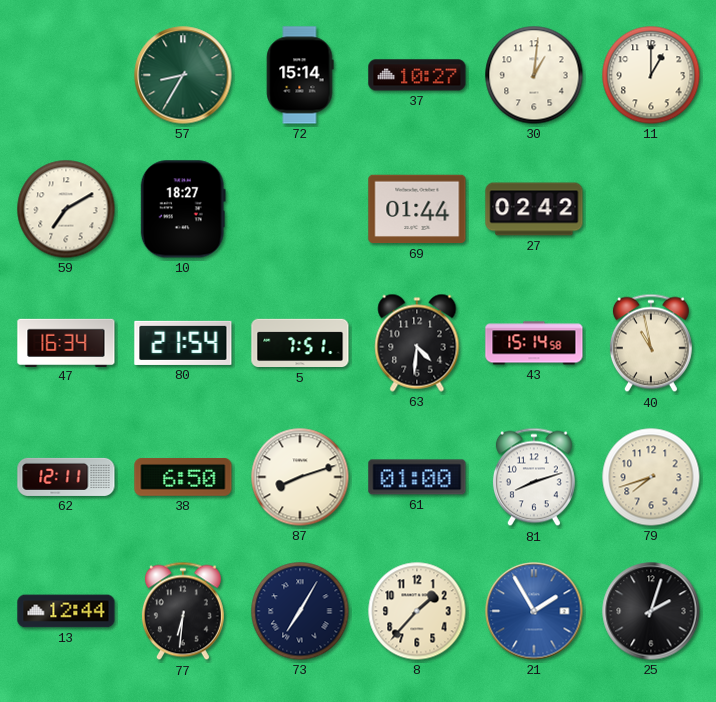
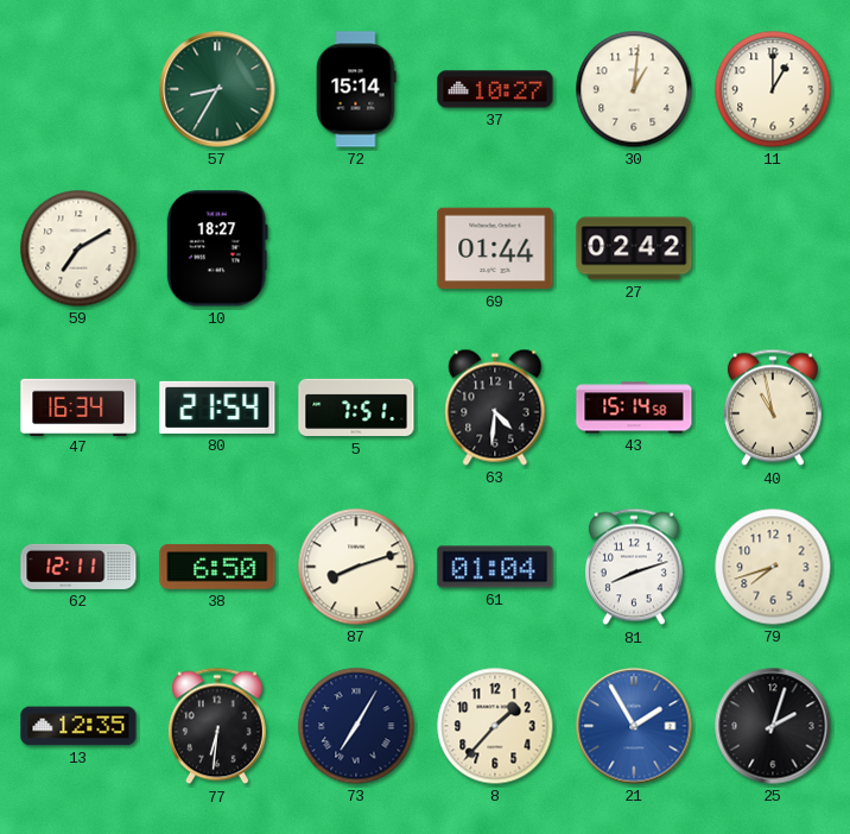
61: 01:00 -> 01:04 (495, 567)
13: 12:44 -> 12:35 (78, 726)
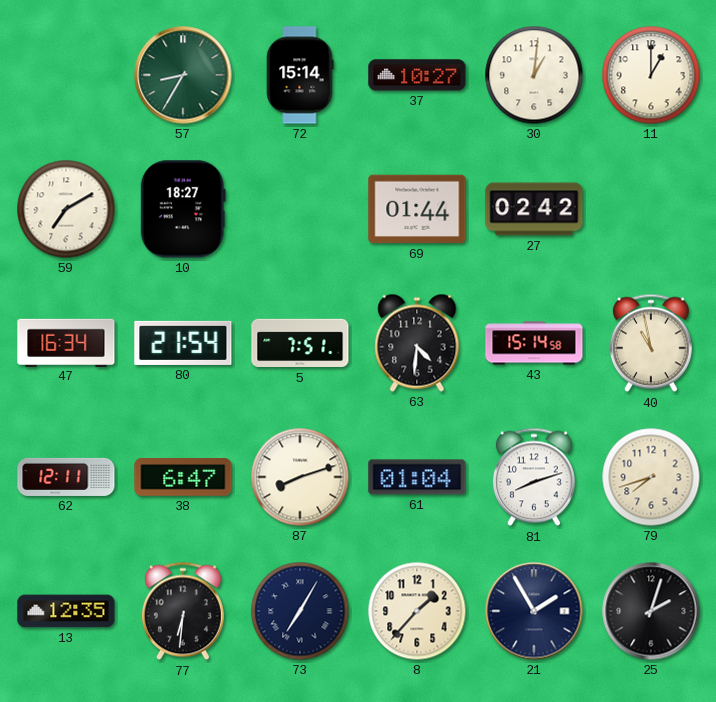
38: 6:50 -> 6:47 (183, 478)
21 dial: blue -> navy (534, 611)
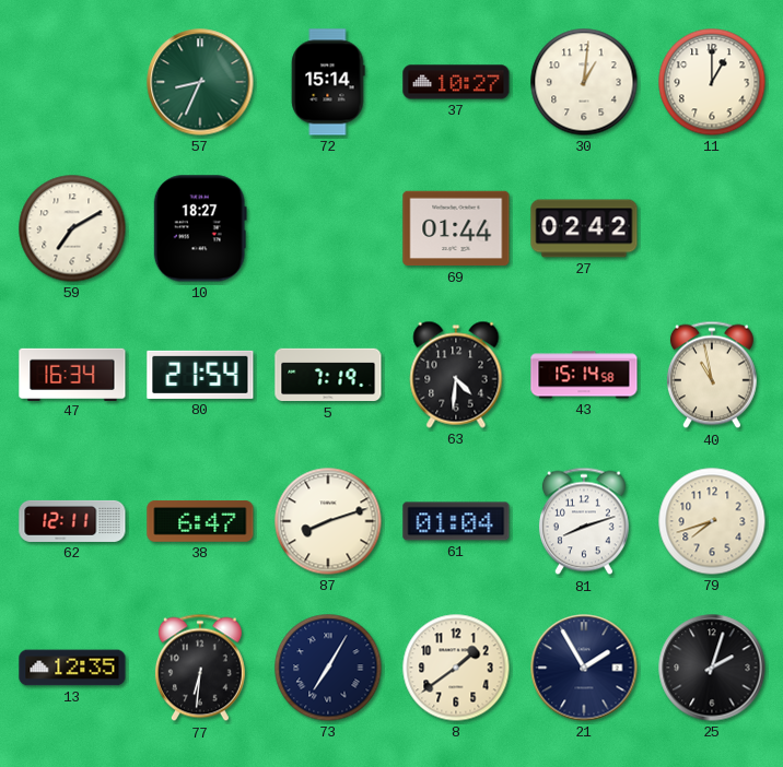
57: 8:35 -> 8:34 (200, 82)
5: 7:51 -> 7:19 (328, 375)
8: 1:37 -> 1:39 (456, 668)
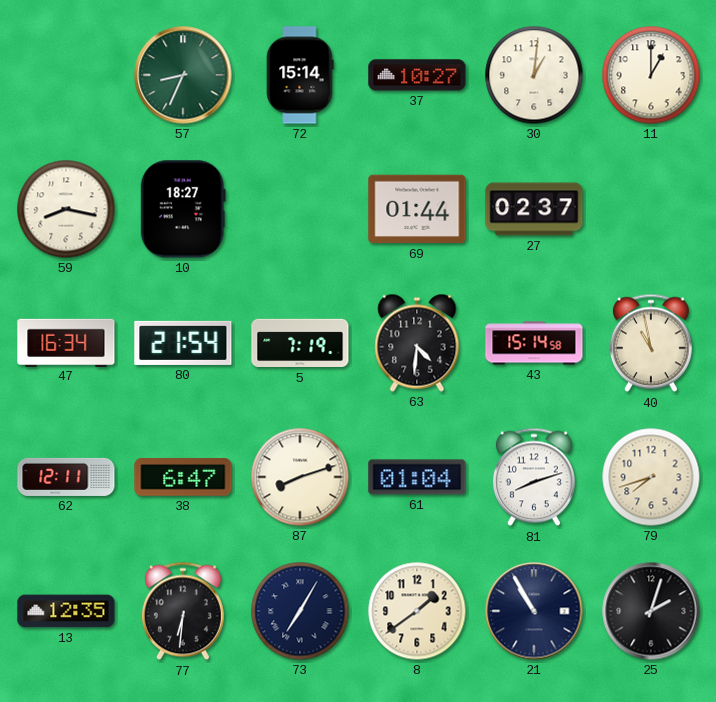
59: 7:10 -> 8:17 (66, 209)
27: 02:42 -> 02:37 (534, 209)
21: 1:55 -> 10:55 (534, 611)
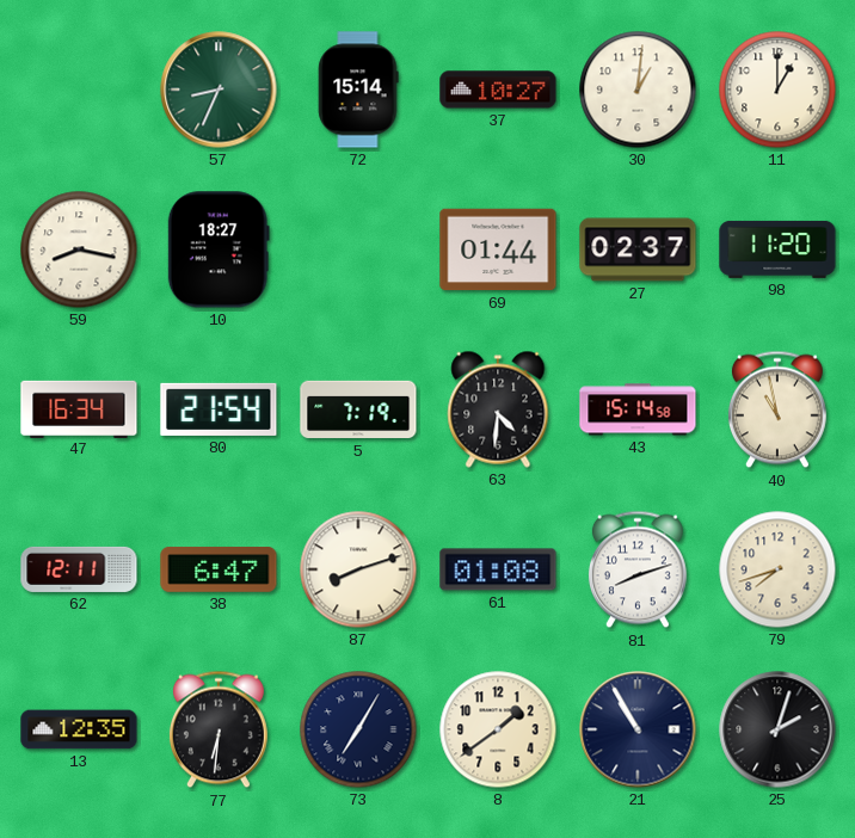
98: none -> 11:20 (777, 249)
61: 01:04 -> 01:08 (498, 569)
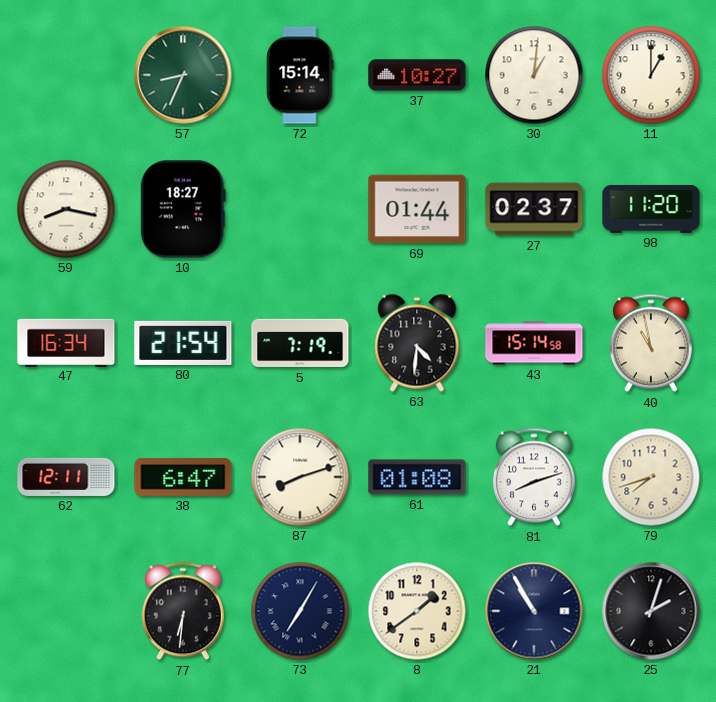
13: 12:35 -> none (79, 729)
